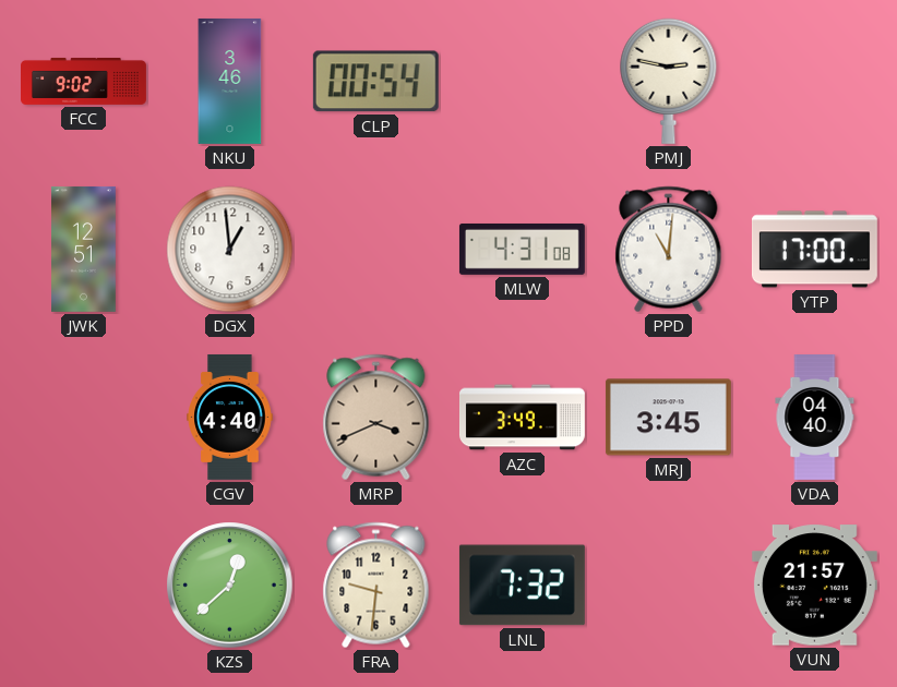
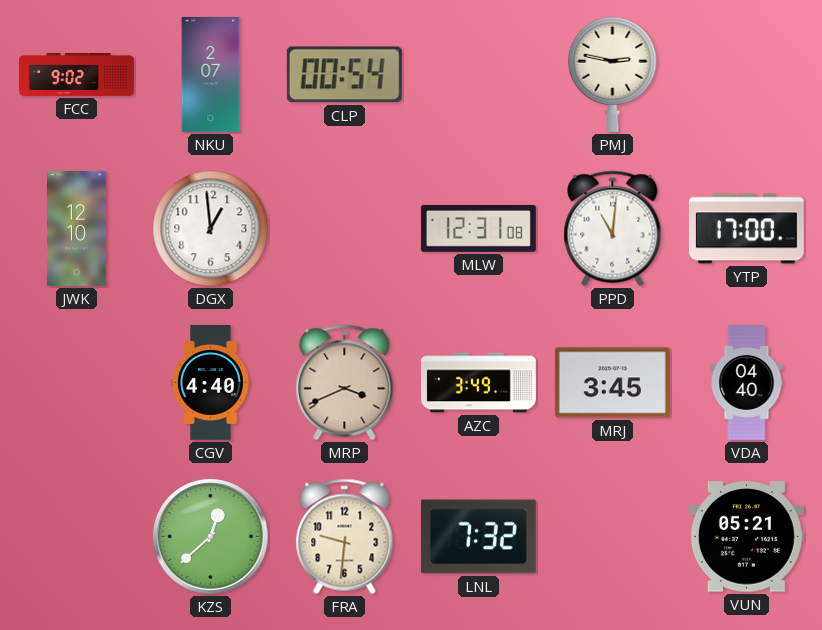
NKU: 3:46 -> 2:07 (211, 74)
JWK: 12:51 -> 12:10 (77, 228)
MLW: 4:31 -> 12:31 (478, 228)
VUN: 21:57 -> 05:21 (746, 537)
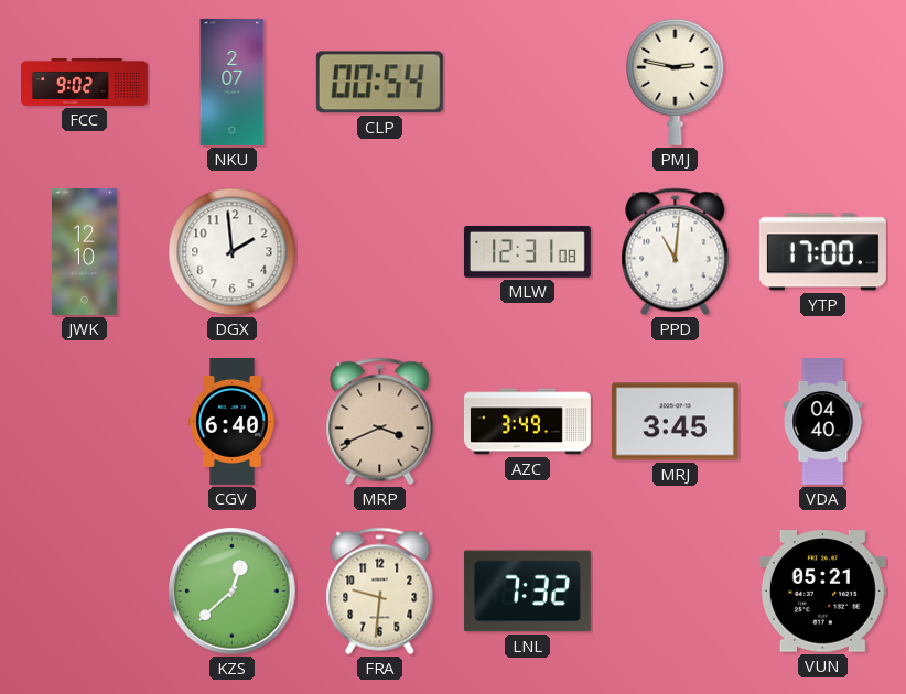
DGX: 12:59 -> 1:59 (233, 252)
CGV: 4:40 -> 6:40 (233, 421)
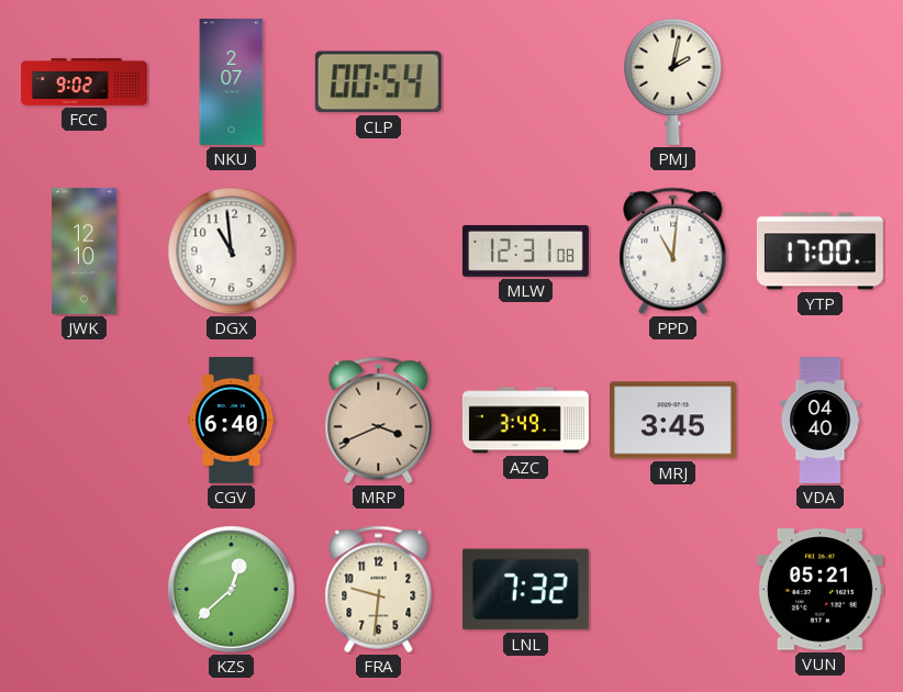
PMJ: 2:47 -> 2:02 (673, 81)
DGX: 1:59 -> 10:59 (232, 252)
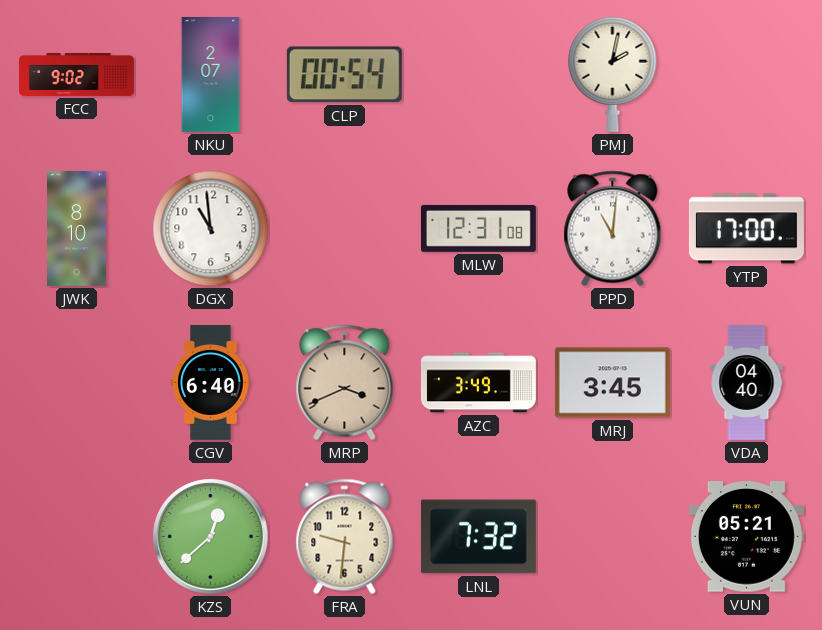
JWK: 12:10 -> 8:10 (77, 228)
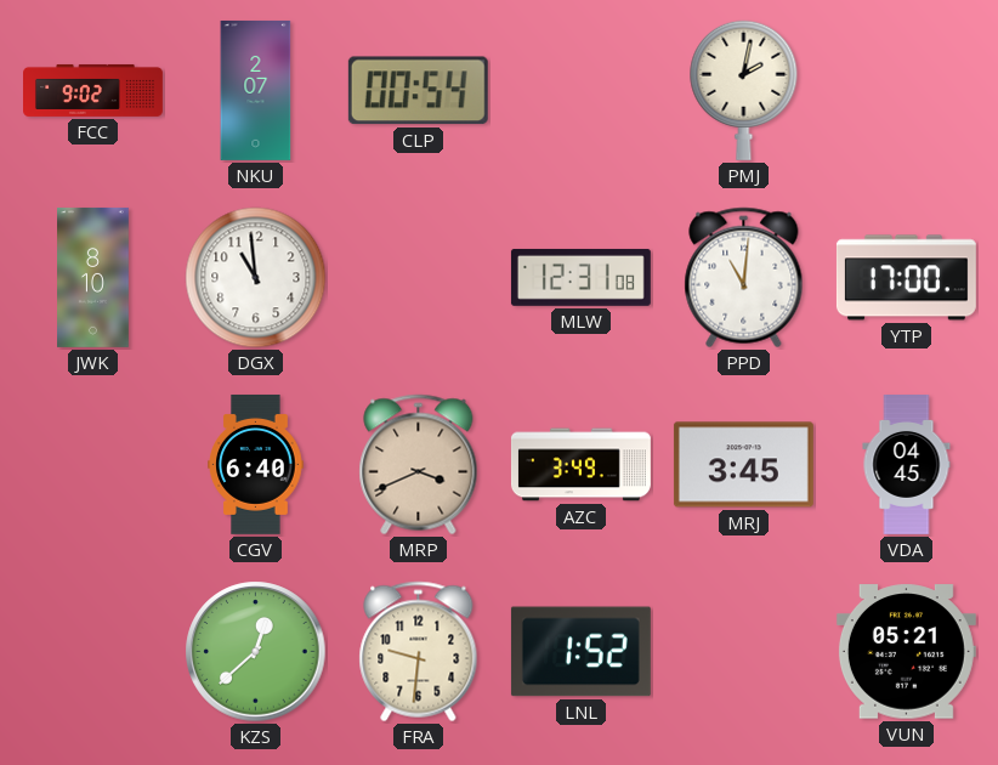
VDA: 04:40 -> 04:45 (907, 465)
LNL: 7:32 -> 1:52 (580, 652)
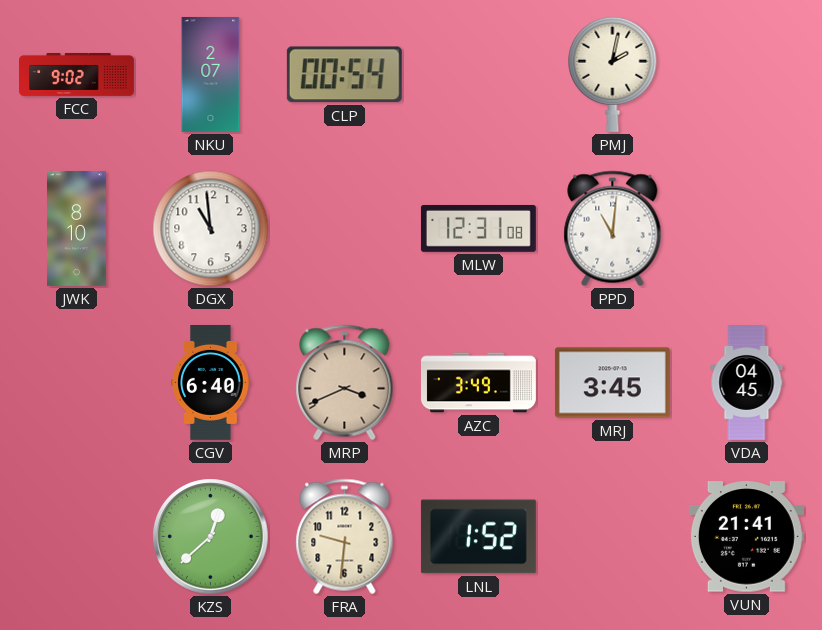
YTP: 17:00 -> none (906, 278)
VUN: 05:21 -> 21:41 (746, 537)
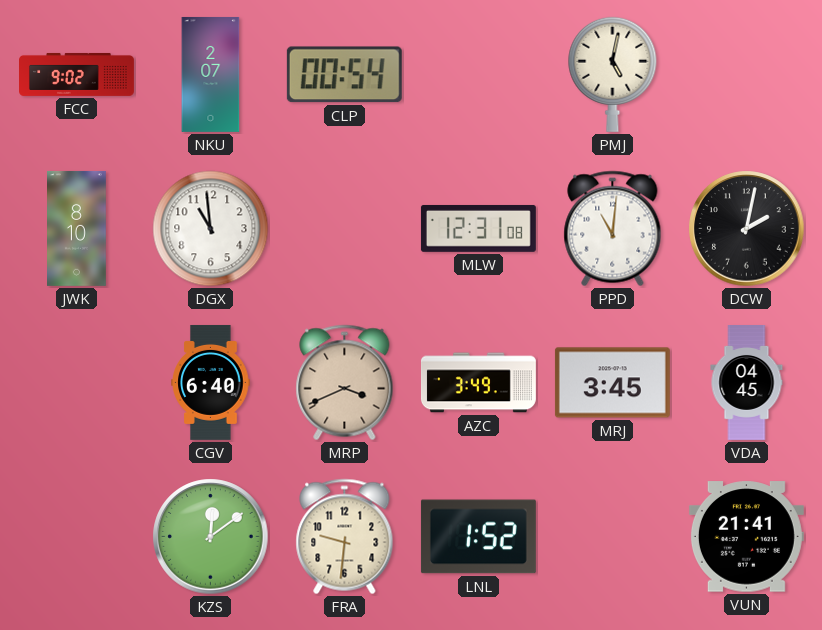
PMJ: 2:02 -> 5:02 (613, 74)
DCW: none -> 2:02 (747, 229)
KZS: 12:38 -> 12:09 (211, 537)
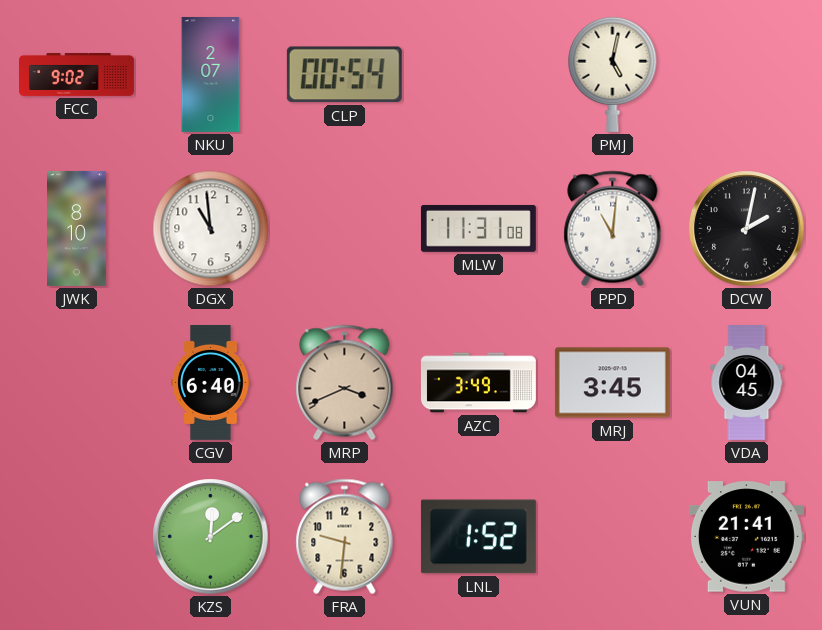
MLW: 12:31 -> 11:31 (478, 228)
